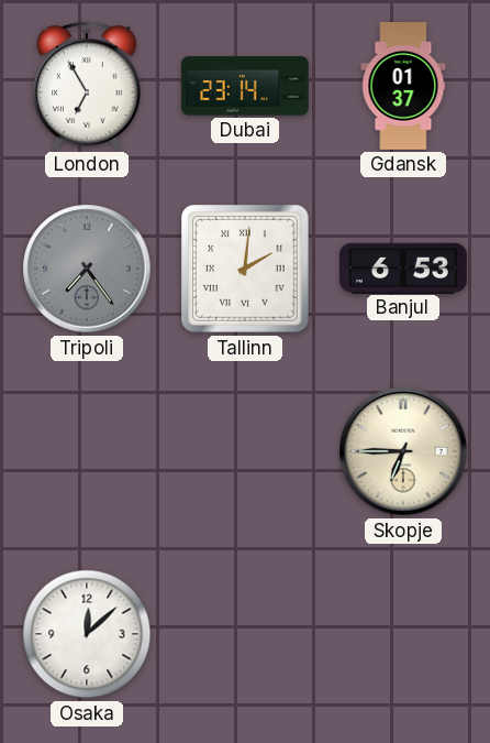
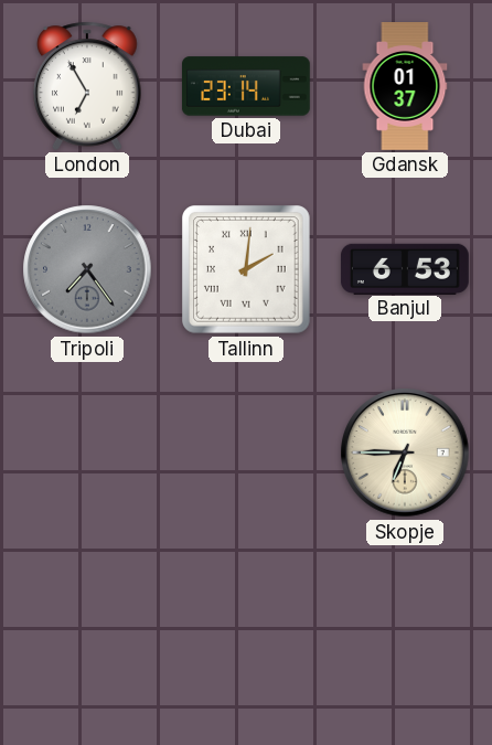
Osaka: 12:08 -> none (87, 634)
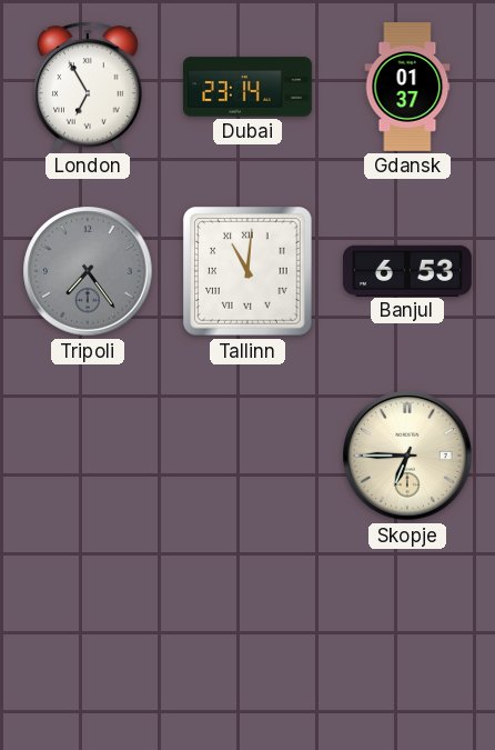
Tallinn: 2:01 -> 11:01 (249, 272)
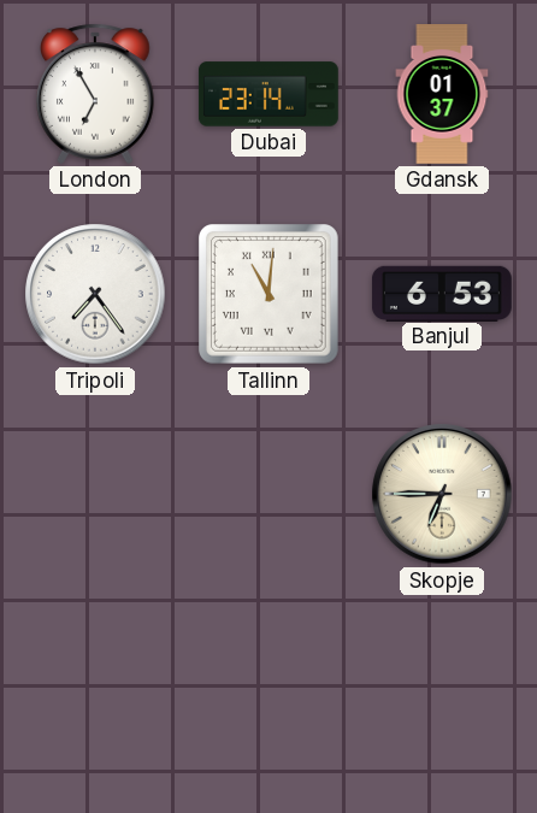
Tripoli dial: grey -> white (95, 294)
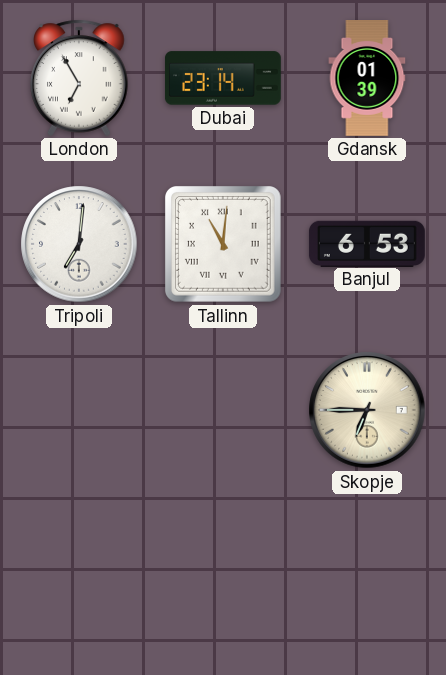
Gdansk: 01:37 -> 01:39 (367, 79)
Tripoli: 7:24 -> 7:01 (79, 244)
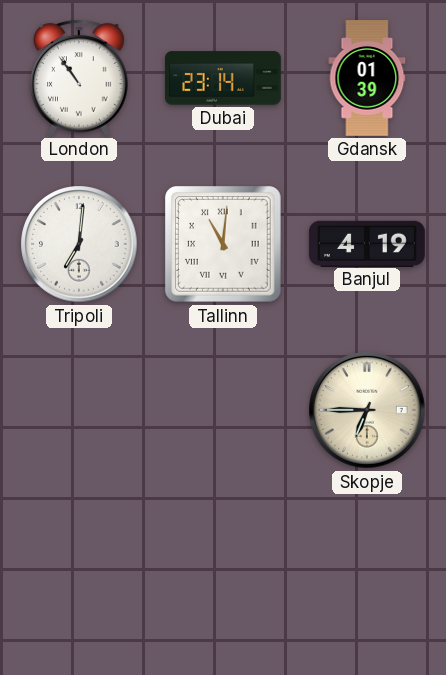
London: 6:55 -> 10:54 (79, 78)
Banjul: 6:53 -> 4:19 (367, 243)
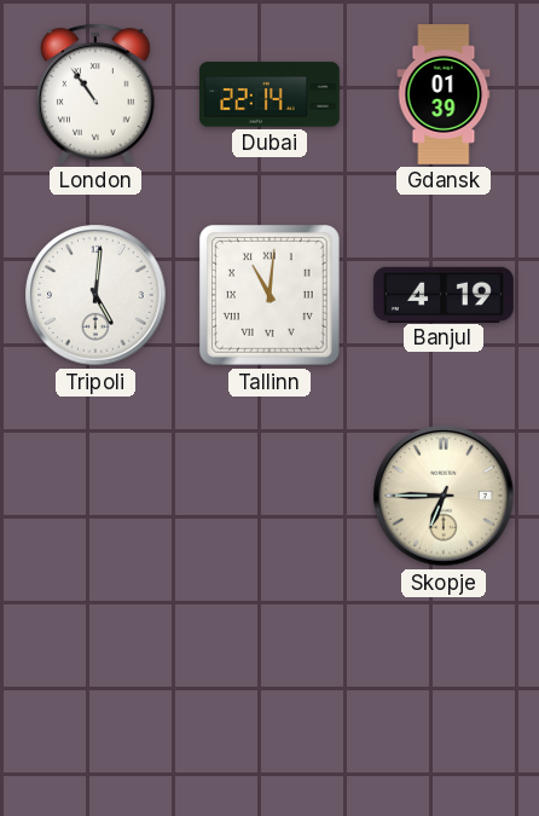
Dubai: 23:14 -> 22:14 (269, 94)
Tripoli: 7:01 -> 5:01 (95, 295)
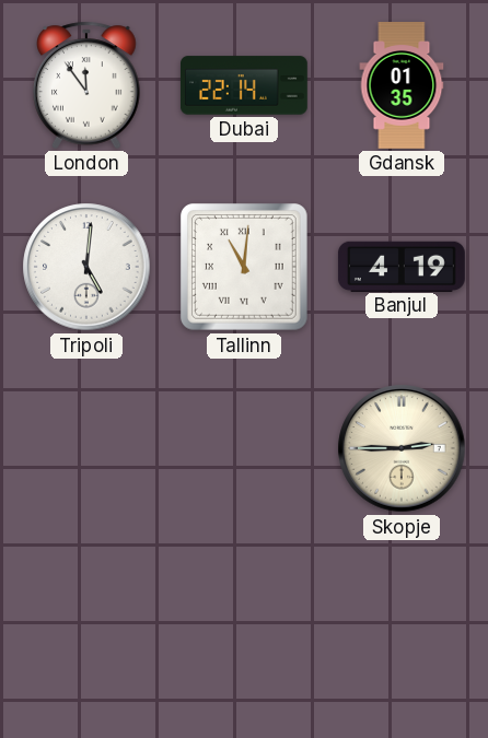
London: 10:54 -> 11:54 (86, 85)
Gdansk: 01:39 -> 01:35 (402, 86)
Skopje: 6:45 -> 2:45 (402, 448)
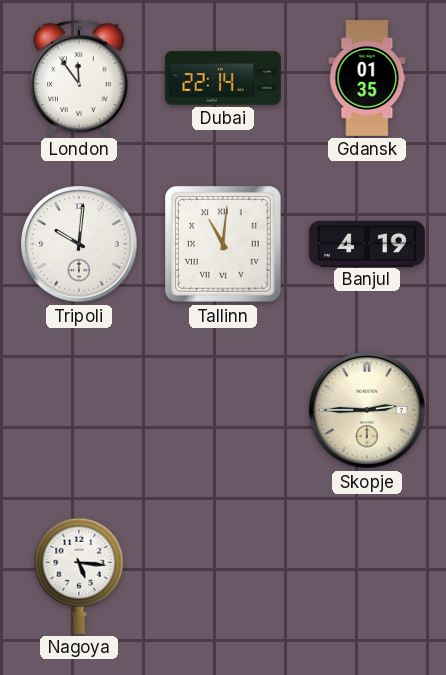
Tripoli: 5:01 -> 10:01 (79, 244)
Nagoya: none -> 5:16 (79, 576)
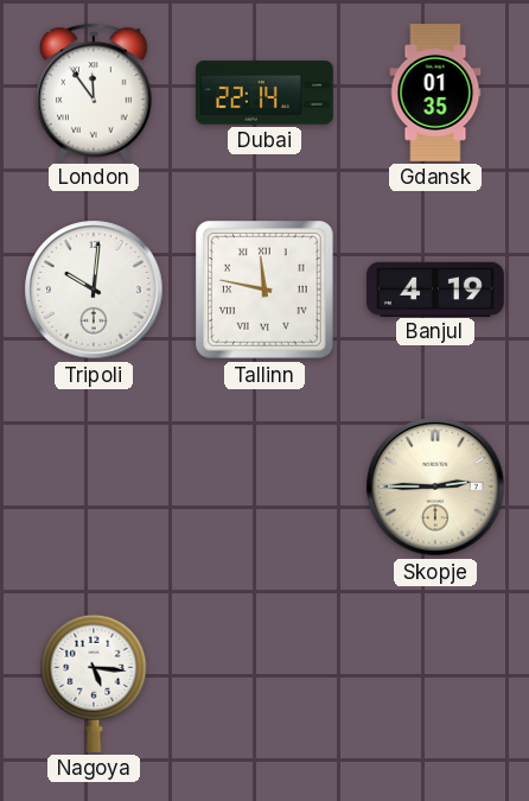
Tallinn: 11:01 -> 11:47 (266, 291)
